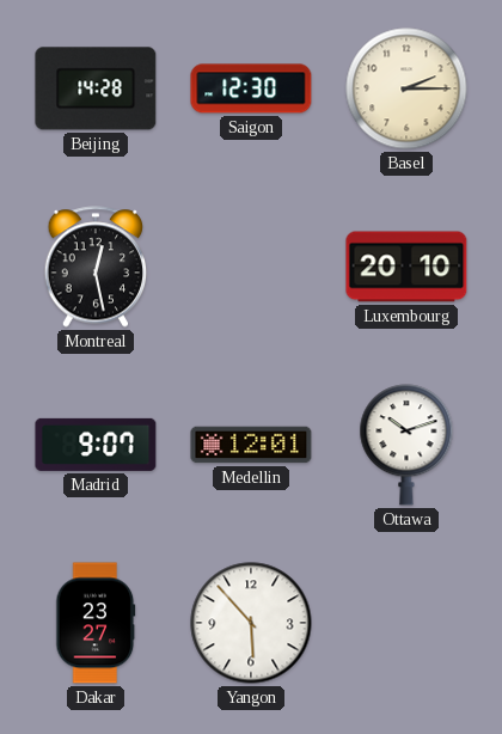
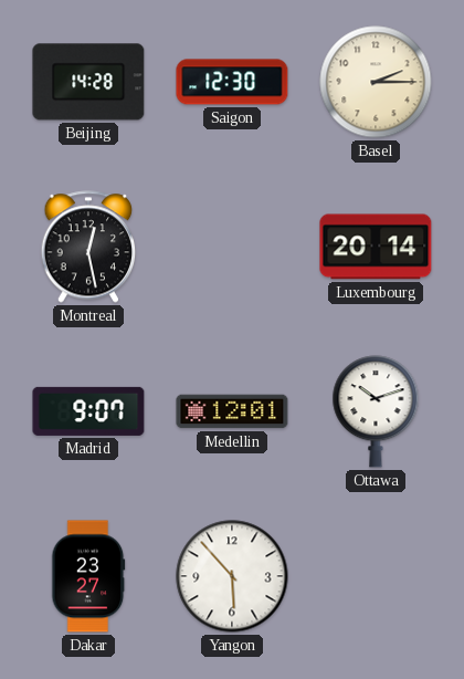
Luxembourg: 20:10 -> 20:14 (376, 247)
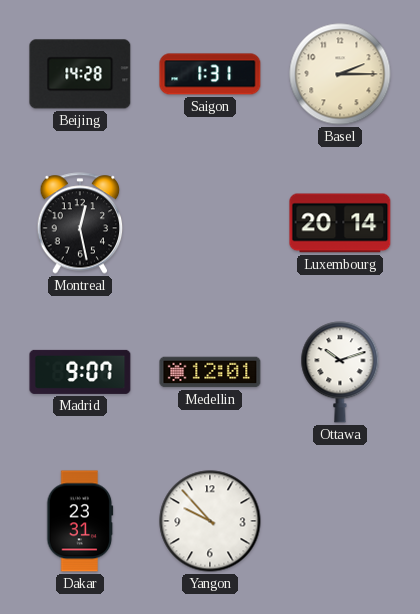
Saigon: 12:30 -> 1:31 (210, 74)
Dakar: 23:27 -> 23:31 (80, 521)
Yangon: 5:53 -> 9:53 (210, 521)
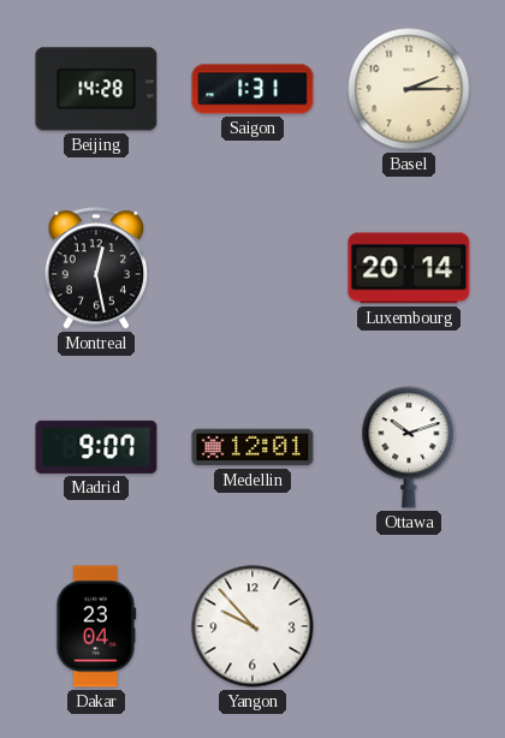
Dakar: 23:31 -> 23:04 (96, 626)
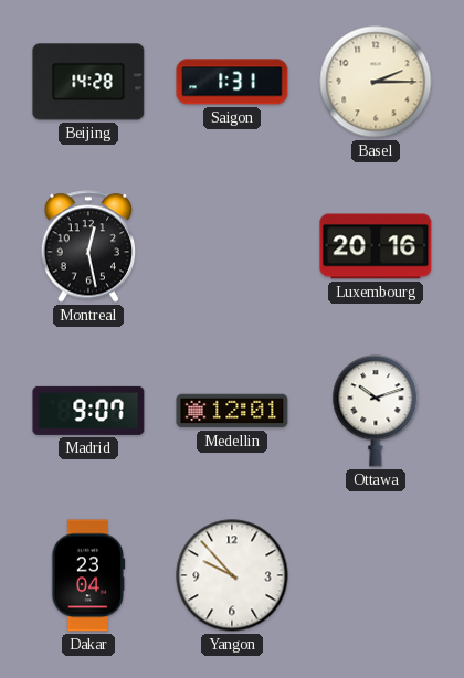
Luxembourg: 20:14 -> 20:16 (376, 246)
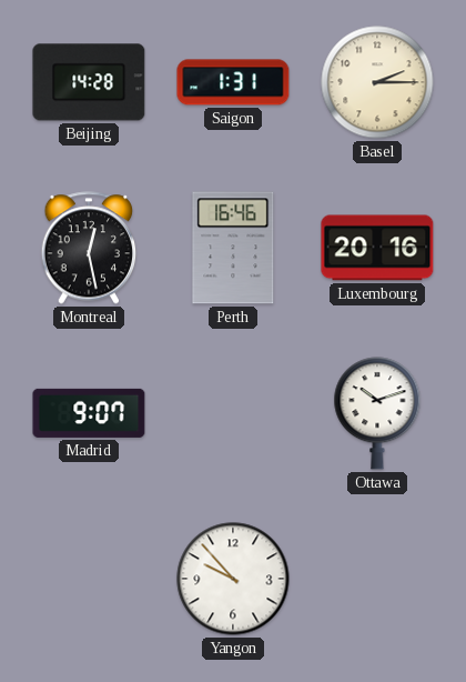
Perth: none -> 16:46 (233, 248)
Medellin: 12:01 -> none (232, 411)
Dakar: 23:04 -> none (88, 575)
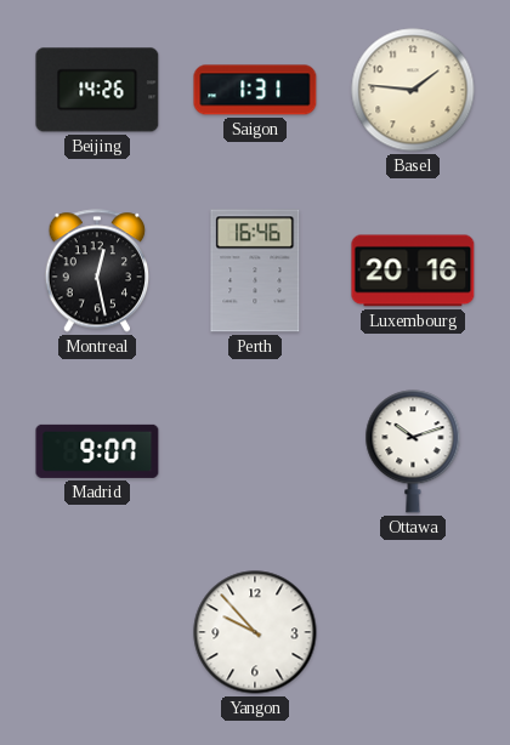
Beijing: 14:28 -> 14:26 (97, 90)
Basel: 2:15 -> 1:46 (413, 90)
